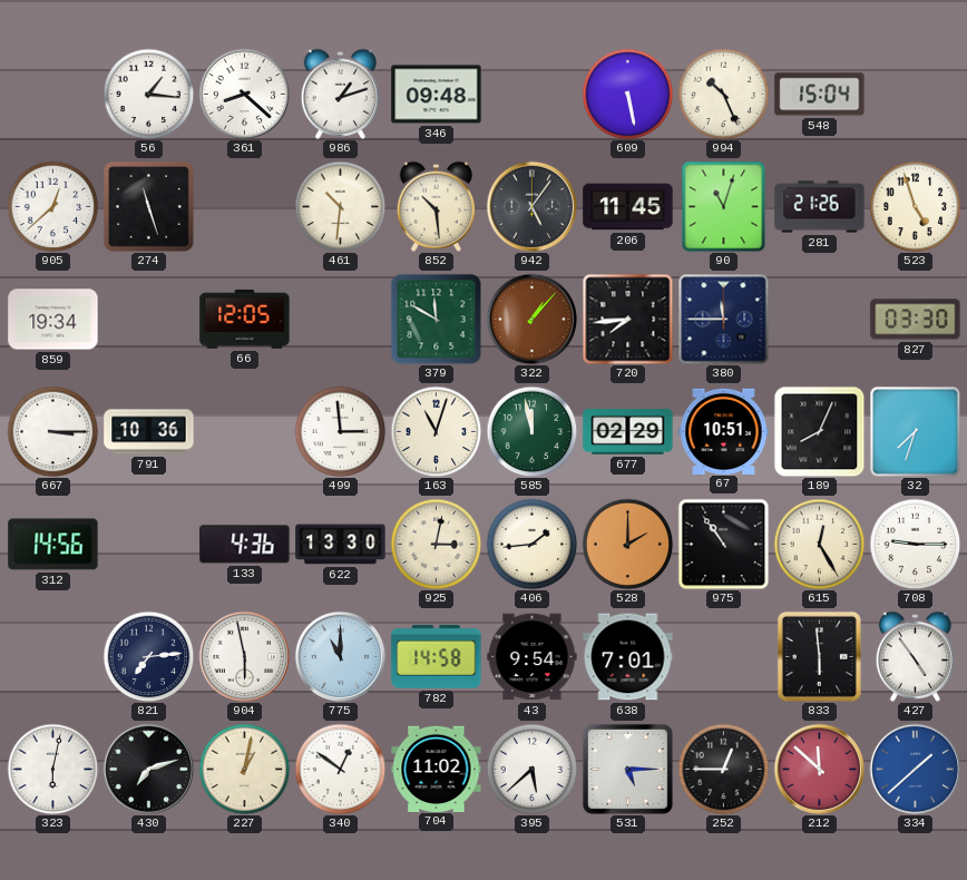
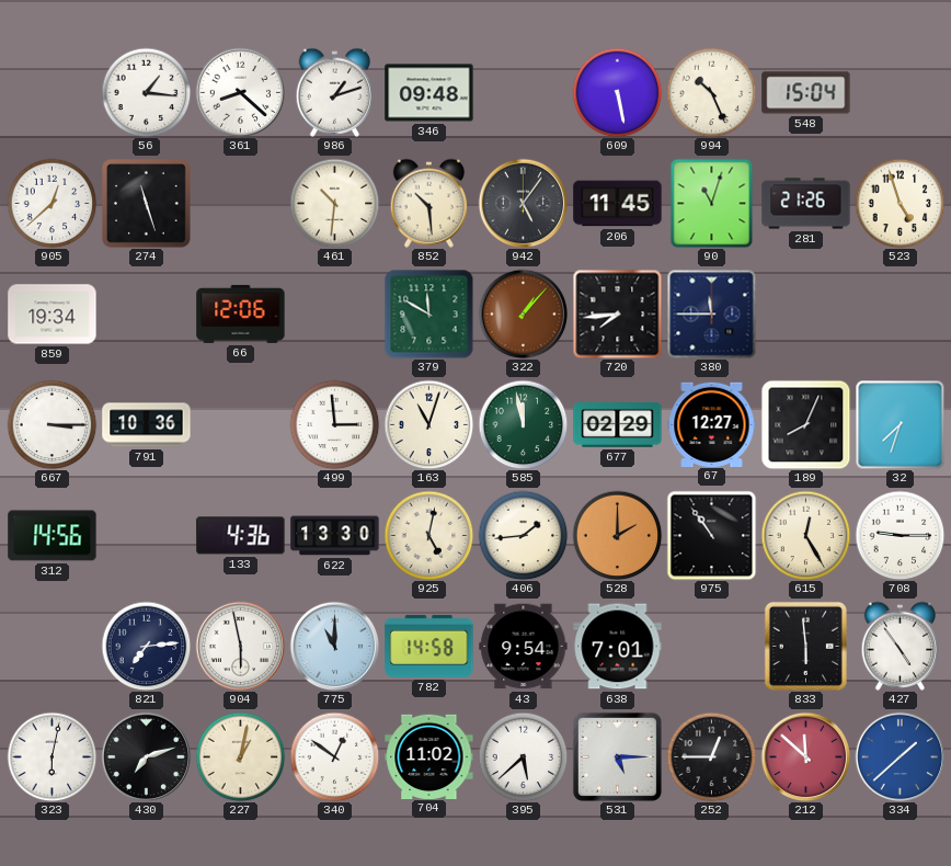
66: 12:05 -> 12:06 (241, 314)
827: 03:30 -> none (916, 320)
67: 10:51 -> 12:27 (712, 424)
925: 3:02 -> 5:02 (428, 535)
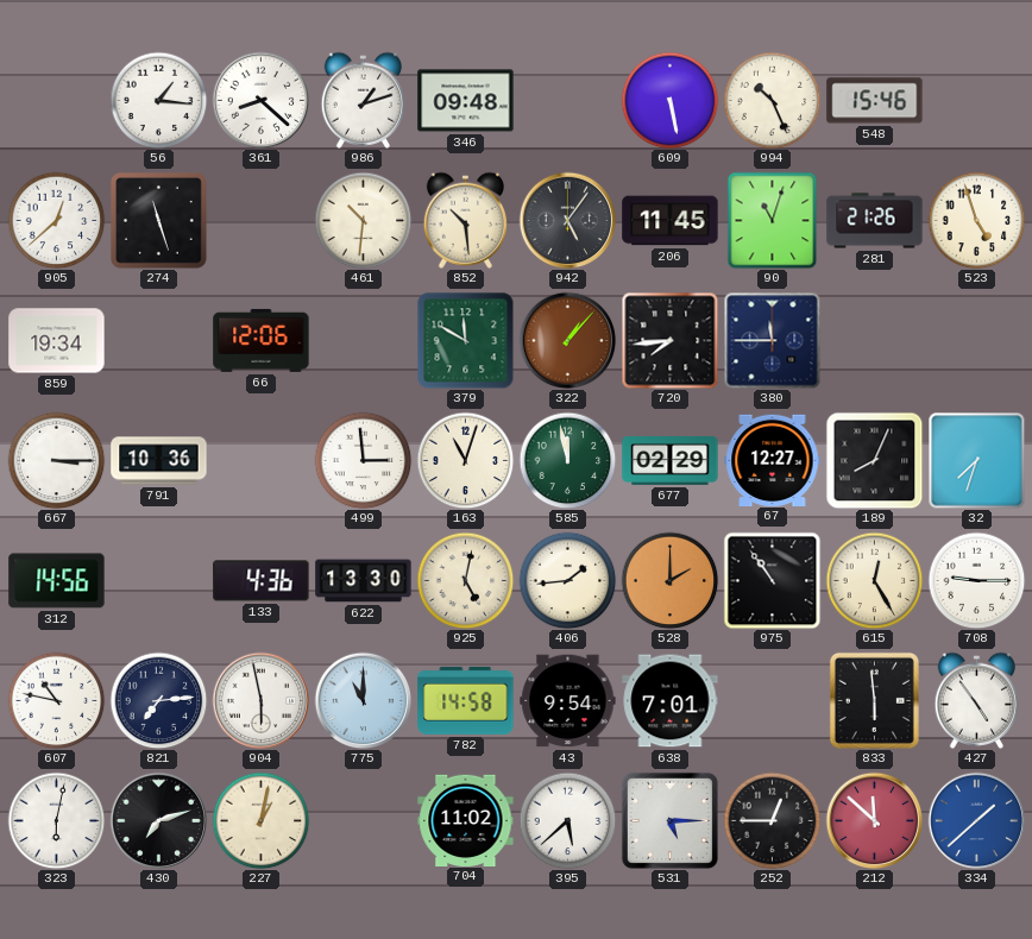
548: 15:04 -> 15:46 (875, 101)
607: none -> 10:47 (56, 700)
340: 12:51 -> none (334, 756)
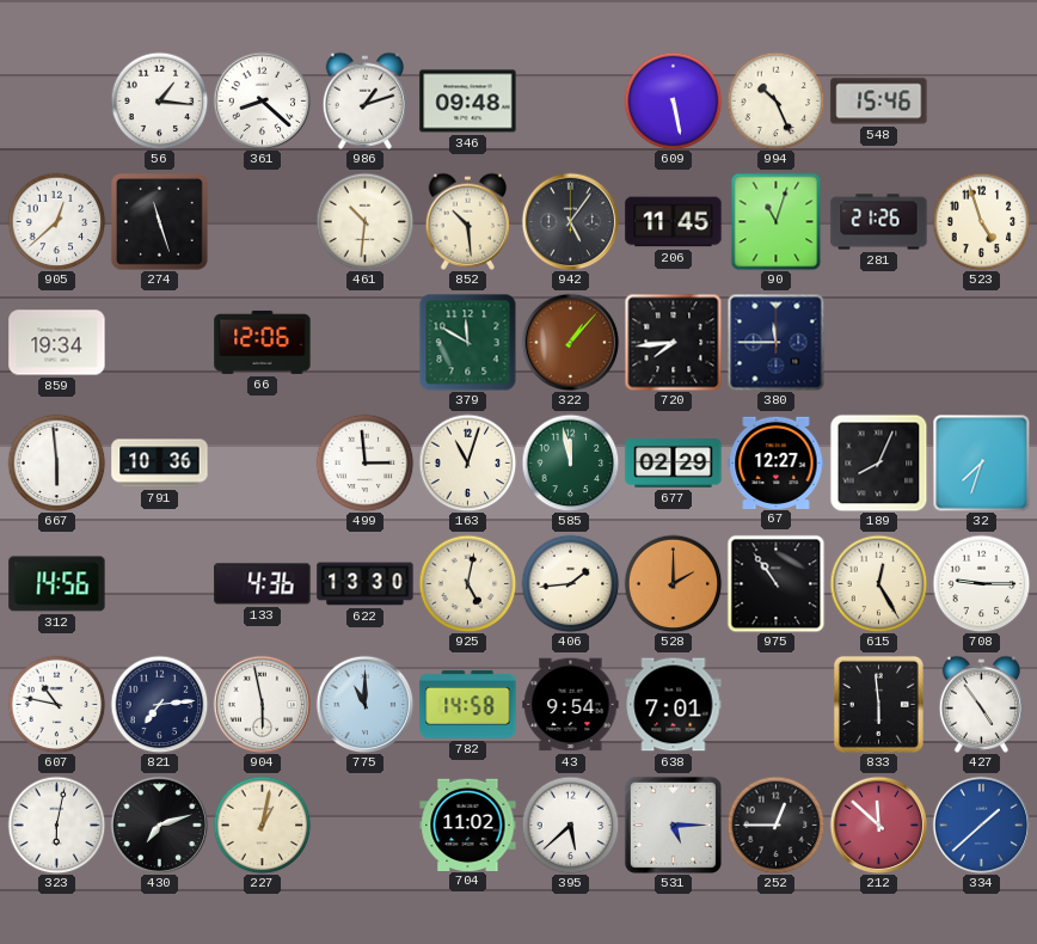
667: 3:15 -> 5:59 (56, 462)
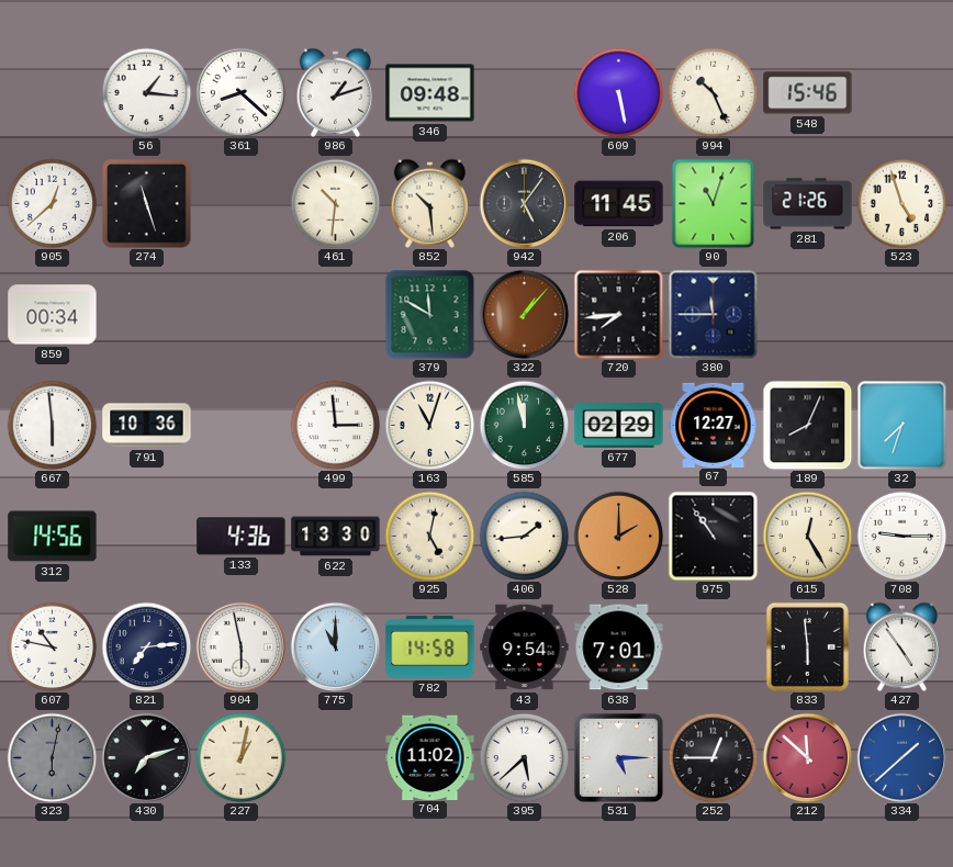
859: 19:34 -> 00:34 (53, 315)
66: 12:06 -> none (263, 342)
323 dial: white -> grey (52, 757)
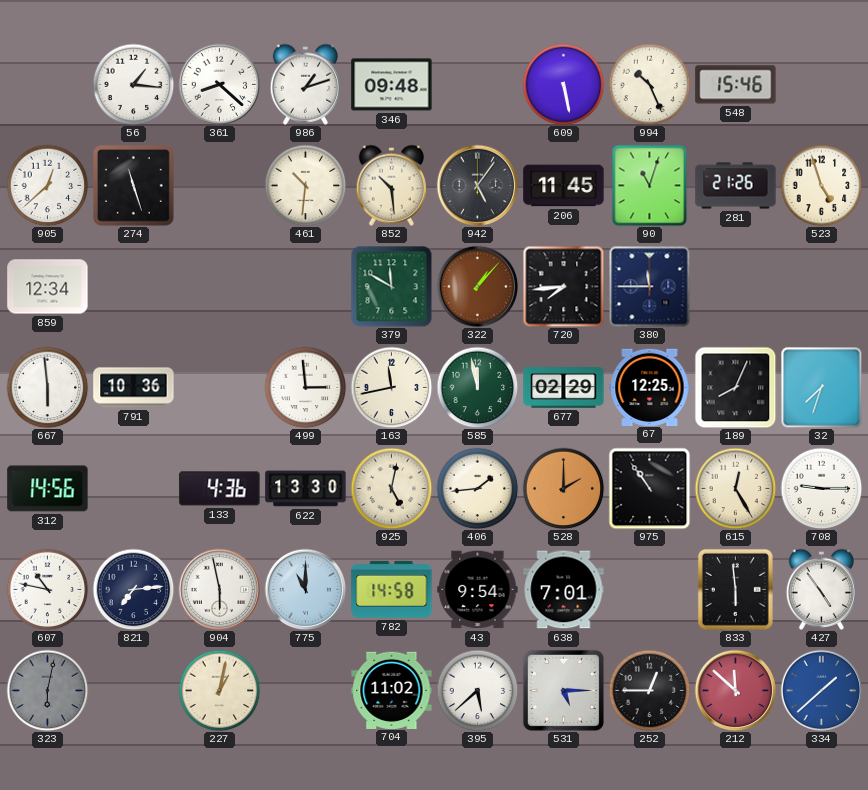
859: 00:34 -> 12:34 (48, 287)
163: 11:03 -> 11:43 (391, 387)
67: 12:27 -> 12:25 (650, 387)
430: 7:12 -> none (146, 757)
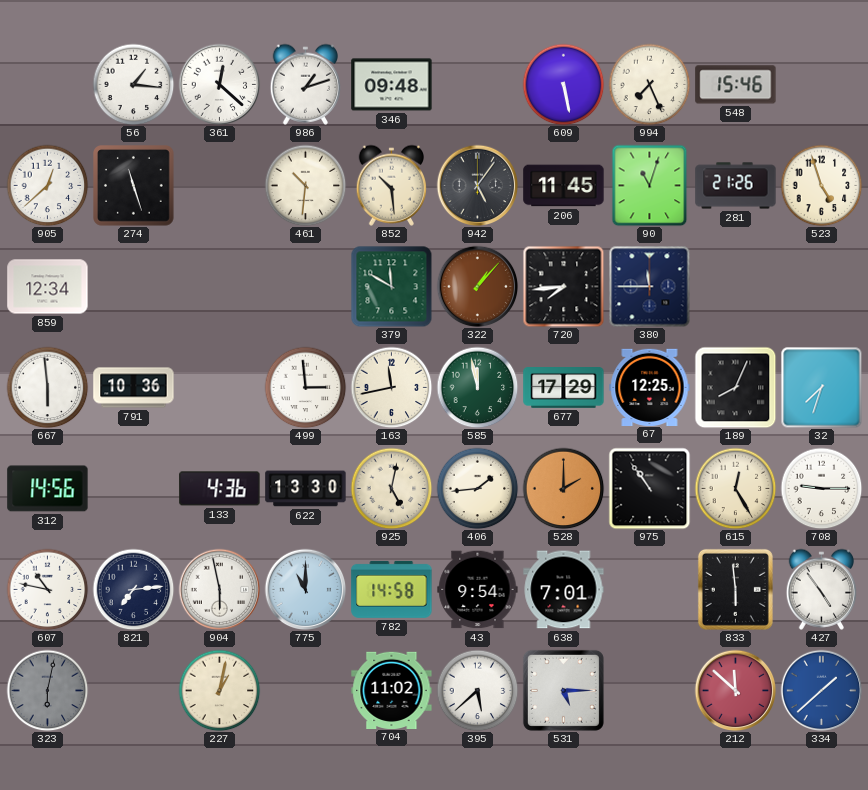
361: 8:22 -> 12:22 (219, 84)
994: 10:26 -> 7:26 (649, 84)
677: 02:29 -> 17:29 (564, 388)
252: 12:45 -> none (649, 690)
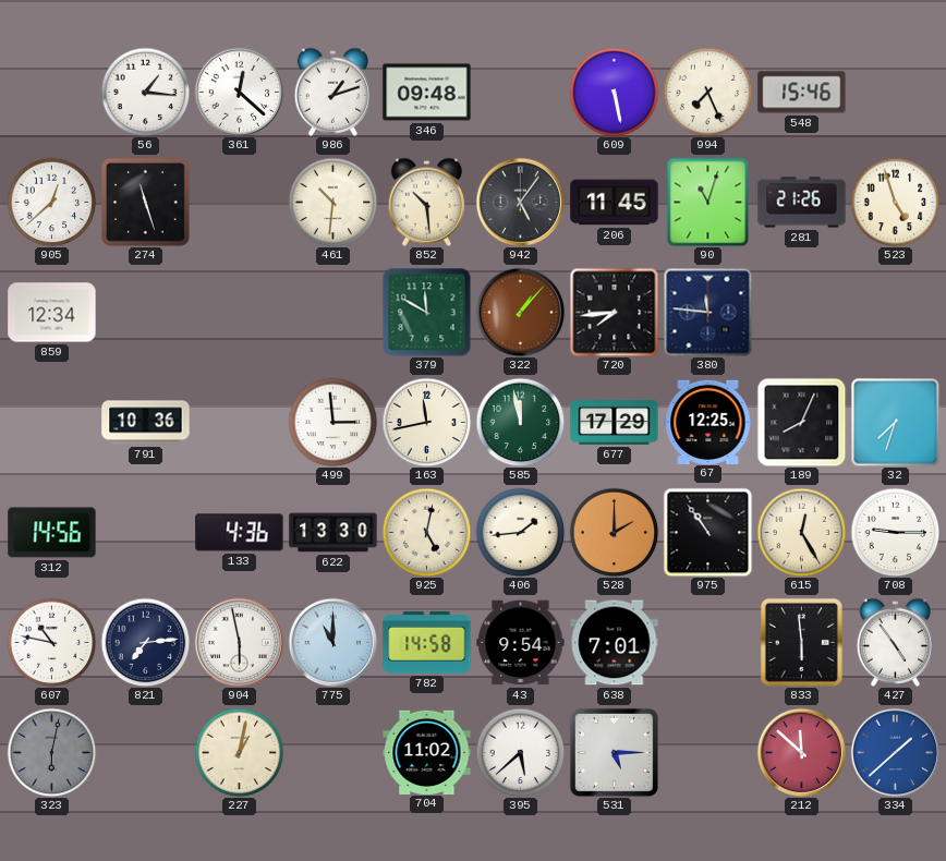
380: 11:45 -> 11:46 (707, 312)
667: 5:59 -> none (47, 387)
